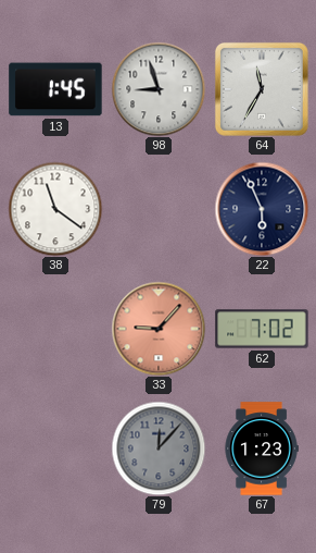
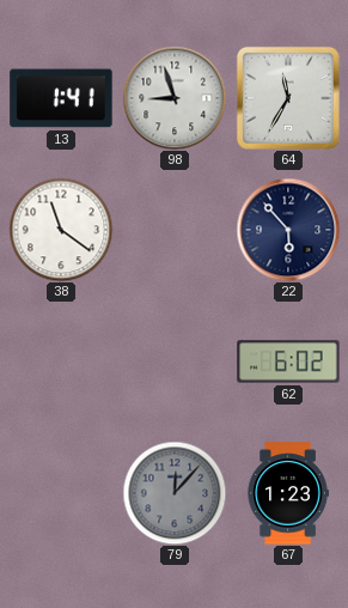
13: 1:45 -> 1:41 (61, 98)
22: 5:56 -> 5:53 (288, 230)
33: 9:07 -> none (159, 329)
62: 7:02 -> 6:02 (288, 361)
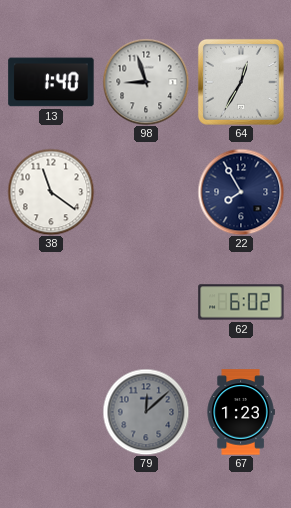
13: 1:41 -> 1:40 (51, 82)
64: 11:35 -> 12:35 (241, 82)
22: 5:53 -> 7:55 (241, 192)
79: 12:07 -> 12:08 (146, 412)
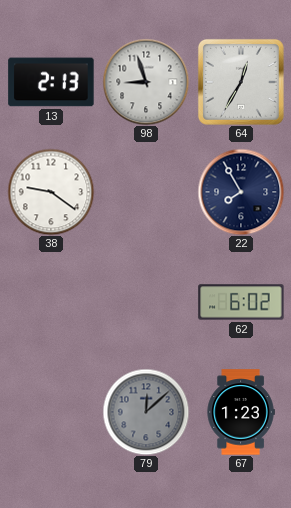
13: 1:40 -> 2:13 (51, 82)
38: 11:21 -> 9:21 (51, 192)
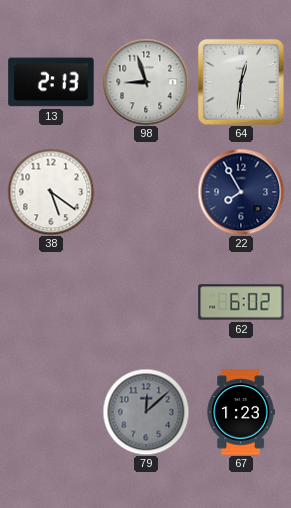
64: 12:35 -> 12:31 (241, 82)
38: 9:21 -> 5:21 (51, 192)
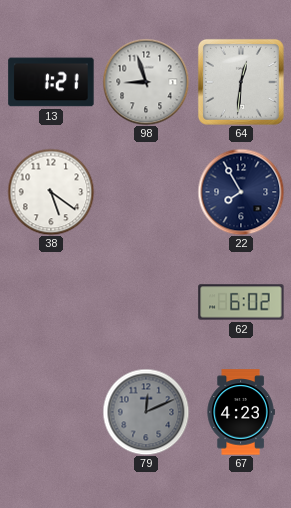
13: 2:13 -> 1:21 (51, 82)
79: 12:08 -> 12:11 (146, 412)
67: 1:23 -> 4:23 (241, 412)
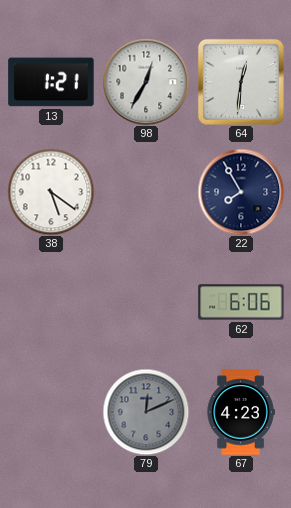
98: 8:57 -> 12:35 (146, 82)
62: 6:02 -> 6:06 (241, 302)
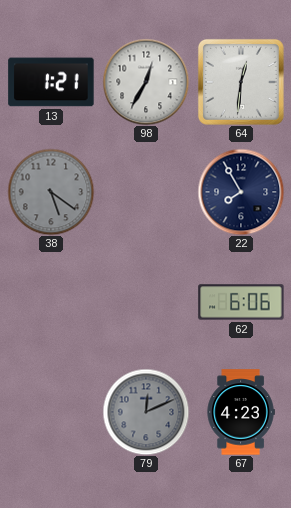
38 dial: white -> grey (51, 192)
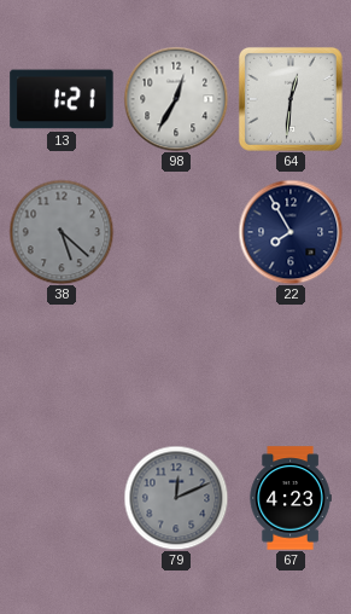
38: 5:21 -> 5:22 (62, 232)
62: 6:06 -> none (241, 302)
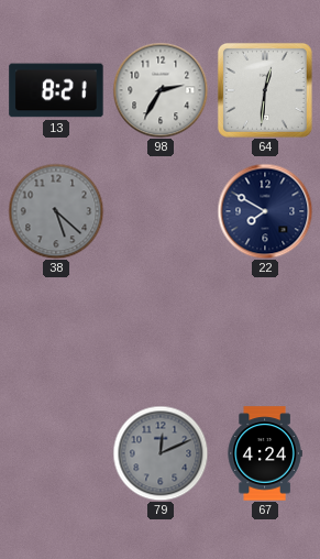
13: 1:21 -> 8:21 (56, 90)
98: 12:35 -> 2:35 (161, 90)
22: 7:55 -> 7:50 (265, 211)
67: 4:23 -> 4:24 (265, 453)
